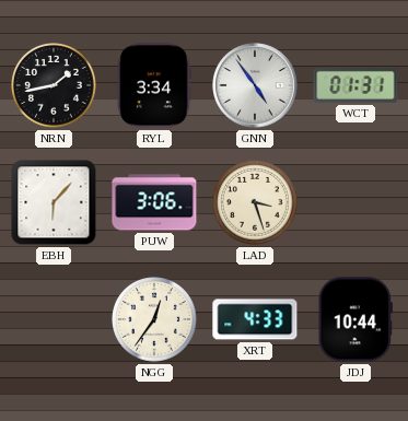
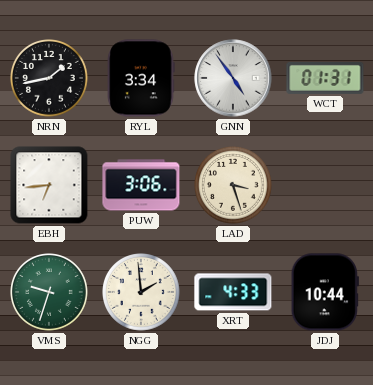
EBH: 6:07 -> 6:44 (49, 185)
VMS: none -> 9:33 (50, 293)
NGG: 12:36 -> 1:59 (142, 293)
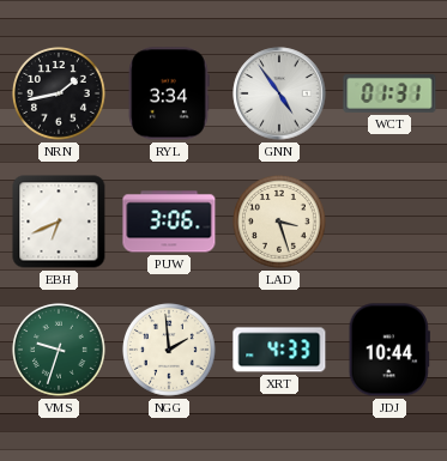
EBH: 6:44 -> 6:41 (59, 222)
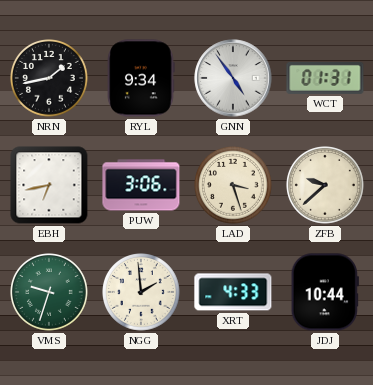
RYL: 3:34 -> 9:34 (141, 78)
EBH: 6:41 -> 6:43 (49, 185)
ZFB: none -> 9:38 (326, 186)
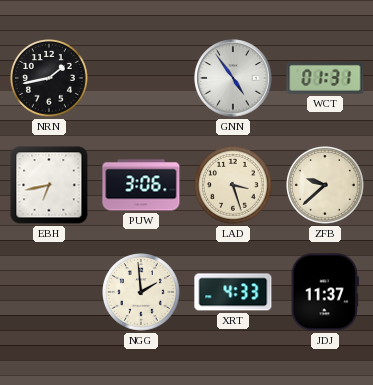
RYL: 9:34 -> none (141, 78)
VMS: 9:33 -> none (50, 293)
JDJ: 10:44 -> 11:37 (325, 292)
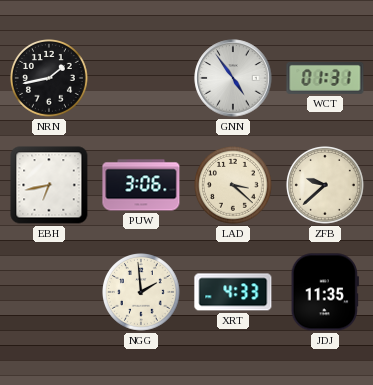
LAD: 3:27 -> 3:22 (234, 186)
JDJ: 11:37 -> 11:35 (325, 292)
